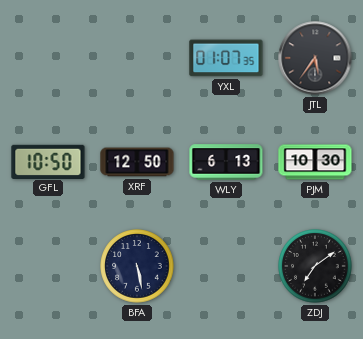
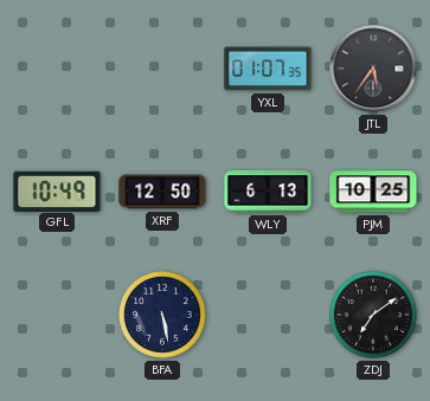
GFL: 10:50 -> 10:49 (57, 190)
PJM: 10:30 -> 10:25 (373, 192)
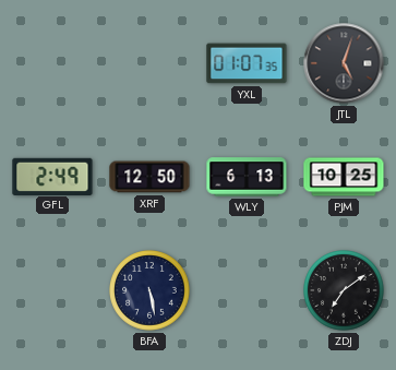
JTL: 5:36 -> 5:03 (344, 63)
GFL: 10:49 -> 2:49 (52, 176)
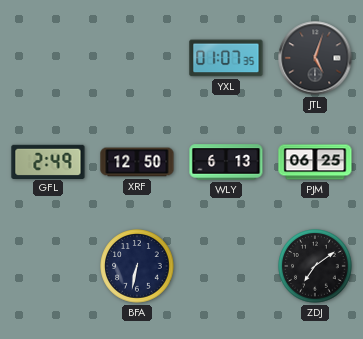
PJM: 10:25 -> 06:25 (315, 162)
BFA: 5:28 -> 6:32 (137, 266)
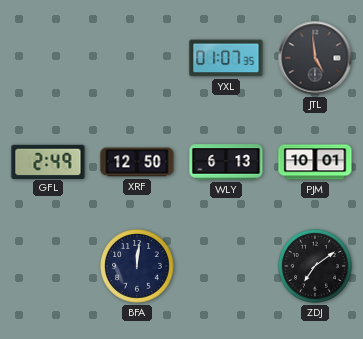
JTL: 5:03 -> 4:59 (315, 58)
PJM: 06:25 -> 10:01 (315, 162)
BFA: 6:32 -> 12:01 (137, 266)
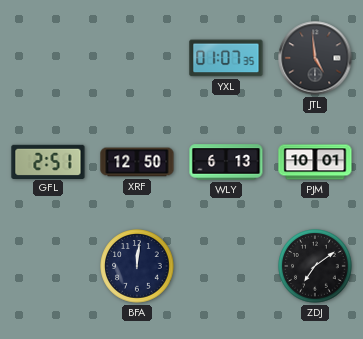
GFL: 2:49 -> 2:51 (48, 161)
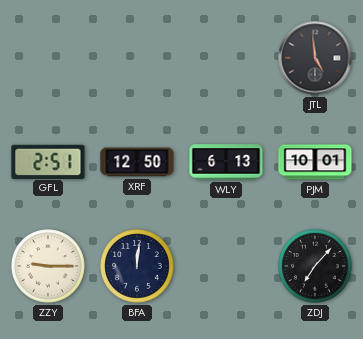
YXL: 01:07 -> none (226, 58)
ZZY: none -> 9:15 (48, 266)
ZDJ: 7:09 -> 7:07 (315, 266)
